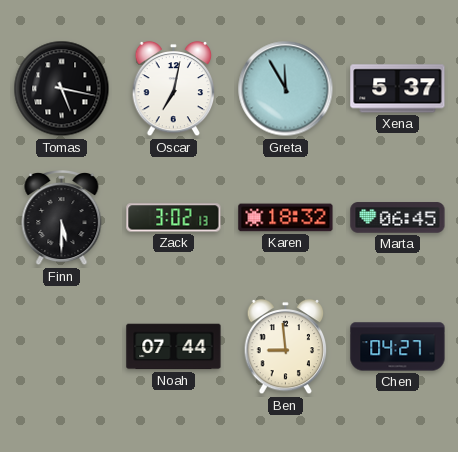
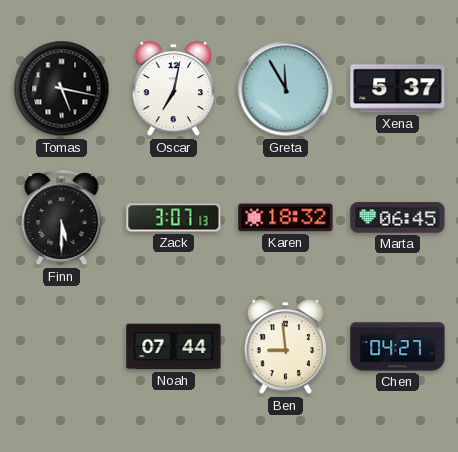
Zack: 3:02 -> 3:07 (174, 218)
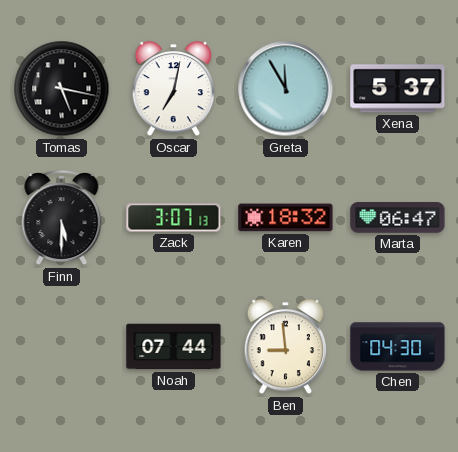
Marta: 06:45 -> 06:47 (398, 218)
Chen: 04:27 -> 04:30 (398, 347)
